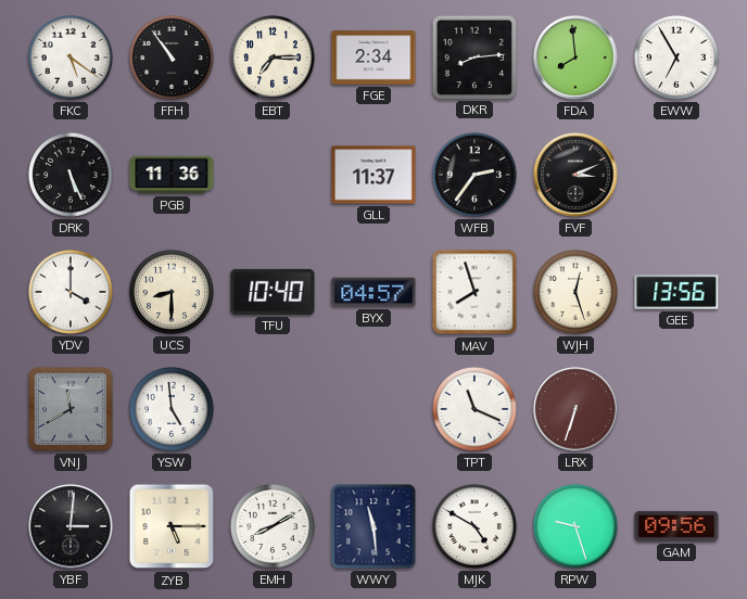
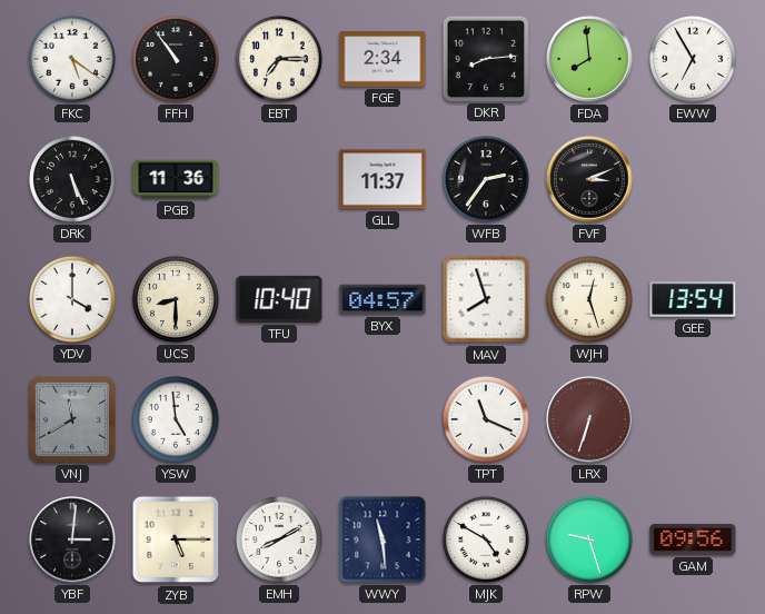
GEE: 13:56 -> 13:54 (693, 299)
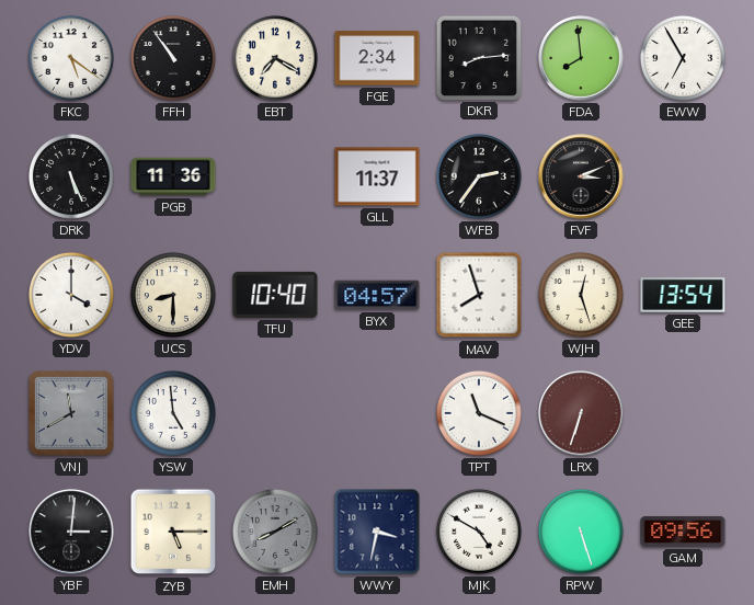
EBT: 7:15 -> 7:20 (275, 58)
EMH dial: white -> grey (275, 532)
WWY: 11:29 -> 3:32 (377, 532)
RPW: 9:27 -> 5:27 (581, 532)
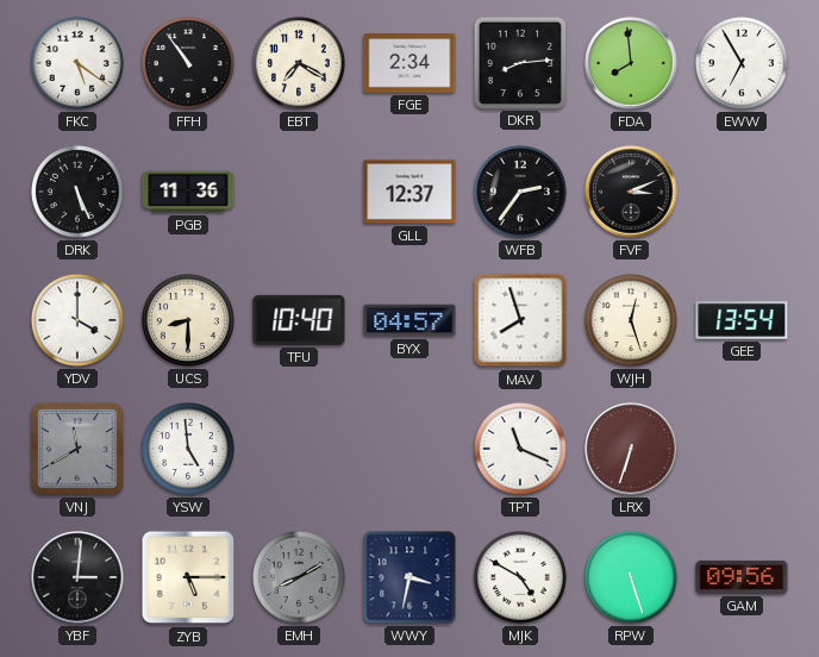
GLL: 11:37 -> 12:37 (409, 192)
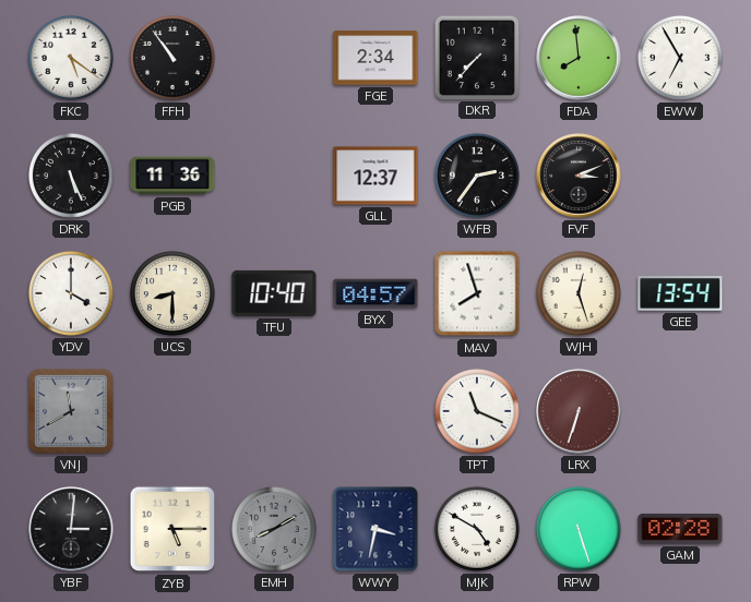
EBT: 7:20 -> none (299, 63)
DKR: 8:14 -> 7:37 (476, 57)
YSW: 4:59 -> none (188, 449)
GAM: 09:56 -> 02:28 (680, 529)
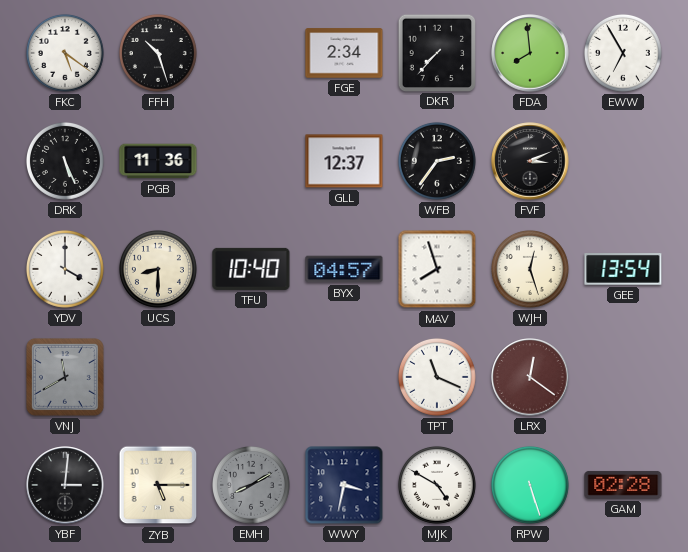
FFH: 10:54 -> 10:27 (158, 53)
LRX: 6:33 -> 12:21 (530, 377)
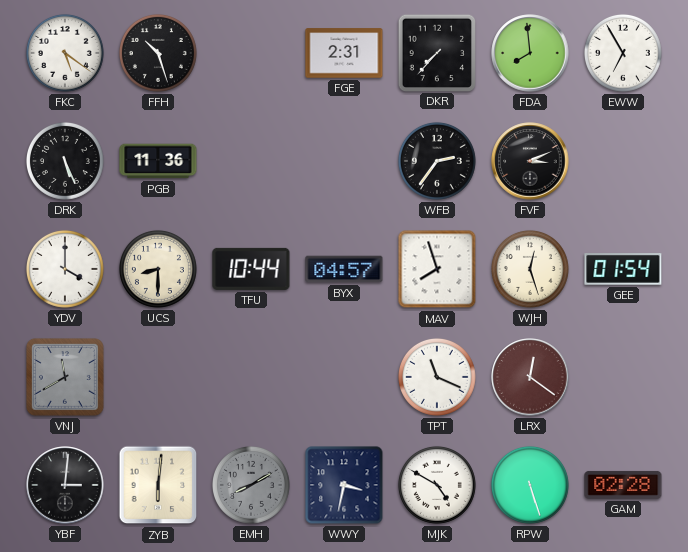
FGE: 2:34 -> 2:31 (344, 53)
GLL: 12:37 -> none (344, 161)
TFU: 10:40 -> 10:44 (251, 269)
GEE: 13:54 -> 01:54 (623, 269)
ZYB: 5:15 -> 6:01 (158, 485)
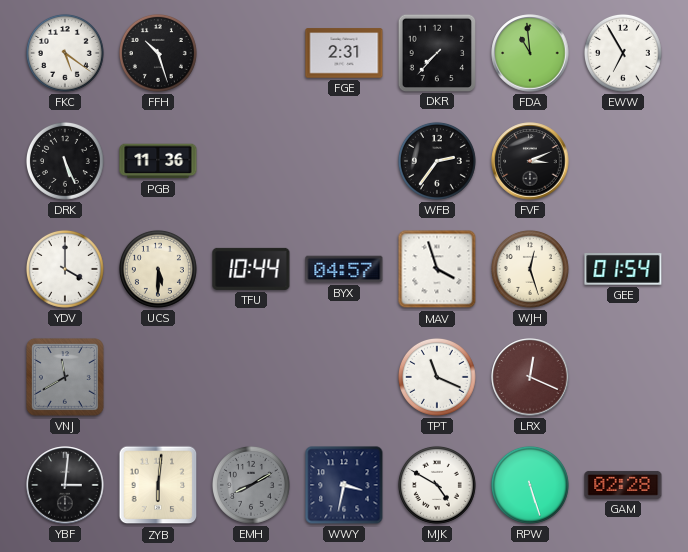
FDA: 7:59 -> 10:59 (530, 53)
UCS: 8:30 -> 5:30 (158, 269)
MAV: 7:57 -> 3:57 (437, 269)
LRX: 12:21 -> 12:19 (530, 377)
